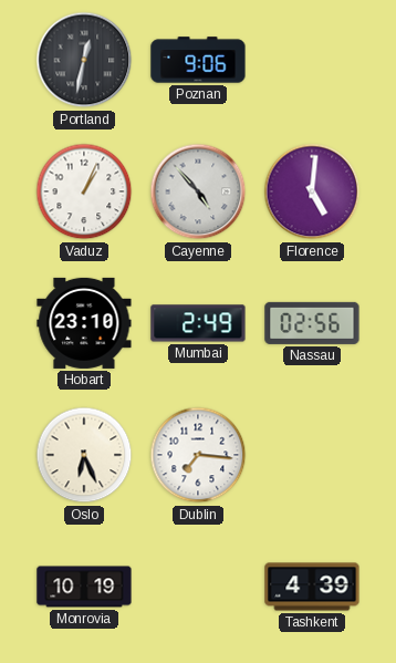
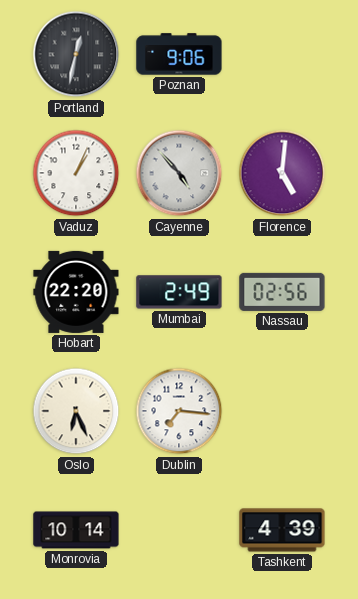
Hobart: 23:10 -> 22:20 (76, 292)
Monrovia: 10:19 -> 10:14 (76, 530)
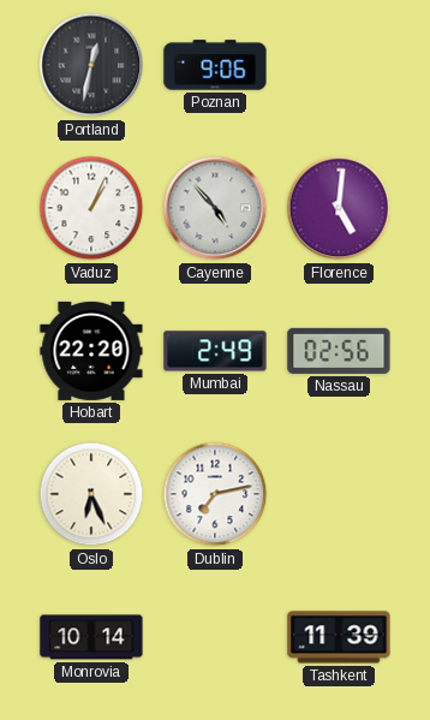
Dublin: 7:16 -> 7:13 (215, 494)
Tashkent: 4:39 -> 11:39 (339, 637)
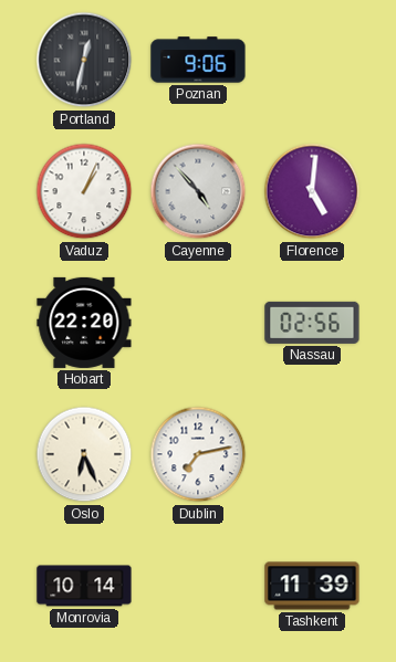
Mumbai: 2:49 -> none (215, 351)
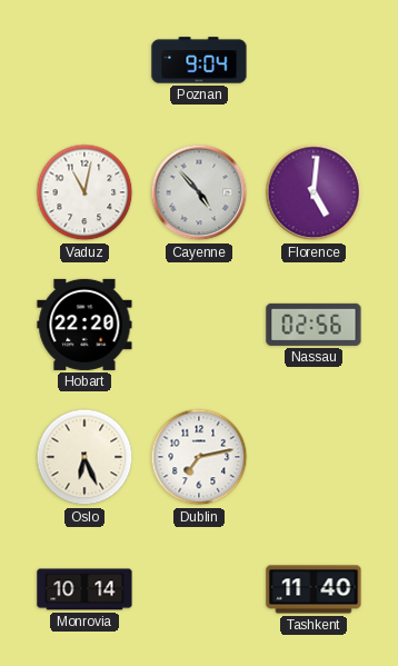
Portland: 12:32 -> none (84, 60)
Poznan: 9:06 -> 9:04 (199, 60)
Vaduz: 1:04 -> 11:02 (84, 192)
Tashkent: 11:39 -> 11:40 (314, 589)
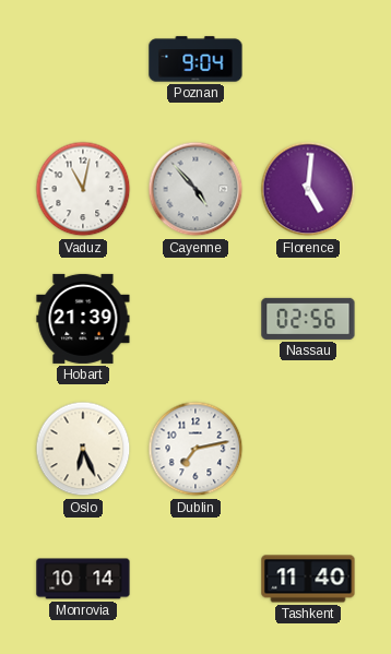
Hobart: 22:20 -> 21:39 (83, 319)
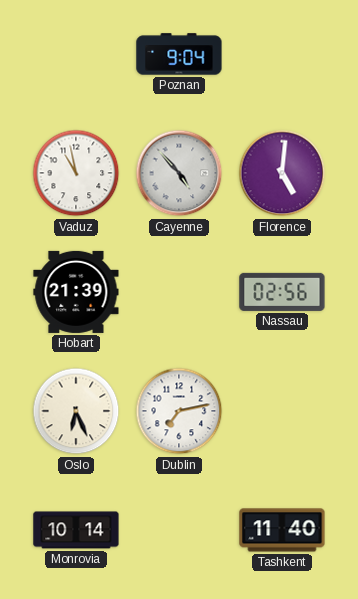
Vaduz: 11:02 -> 10:58 (76, 173)
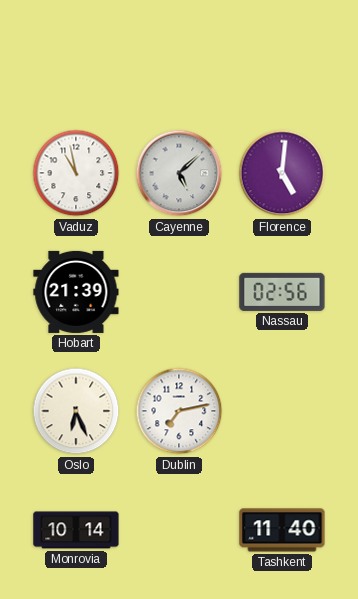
Poznan: 9:04 -> none (179, 54)
Cayenne: 4:53 -> 5:08 (179, 173)
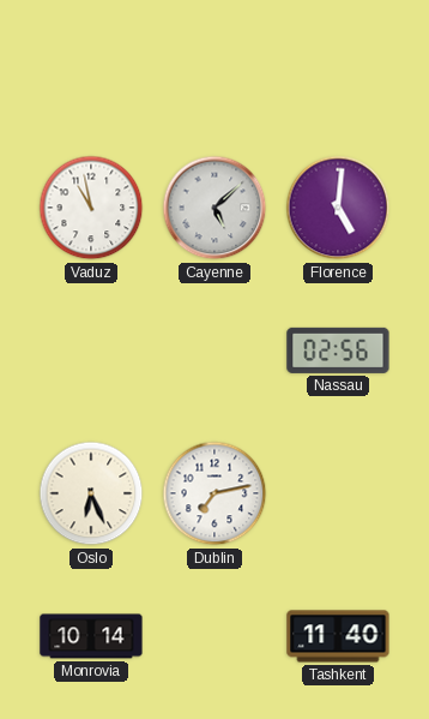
Hobart: 21:39 -> none (76, 292)
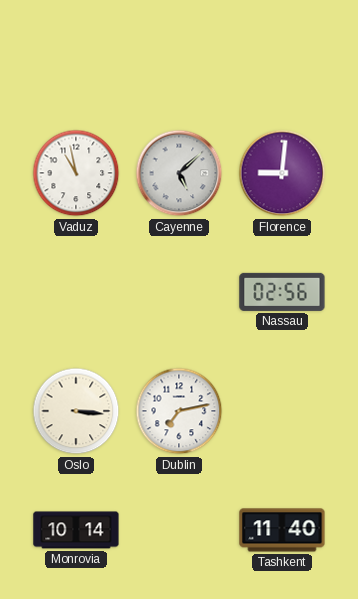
Florence: 5:01 -> 9:01 (282, 173)
Oslo: 6:26 -> 3:16 (76, 411)
